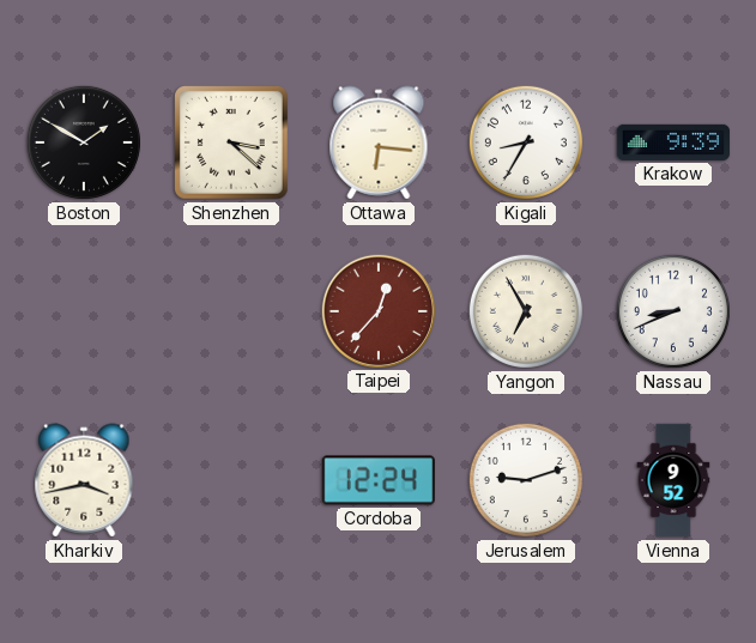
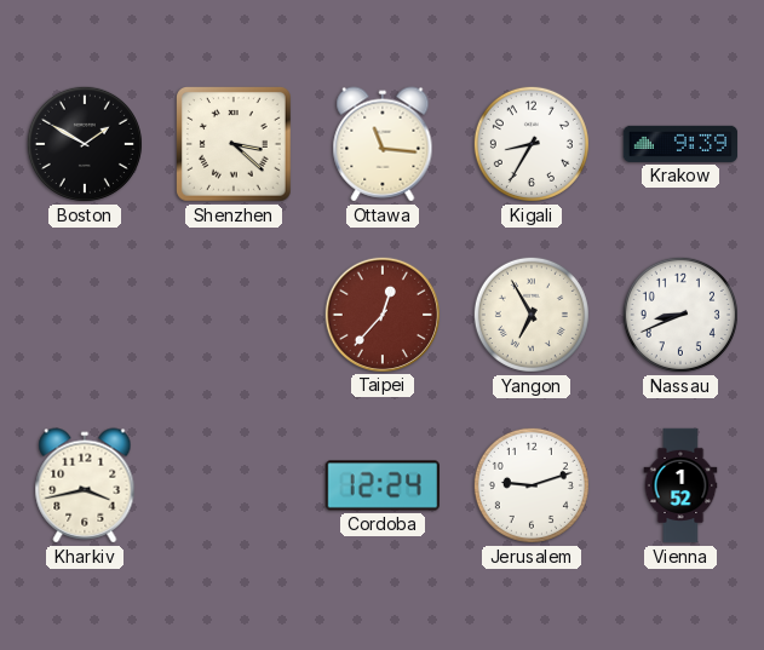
Ottawa: 6:16 -> 11:16 (383, 144)
Vienna: 9:52 -> 1:52 (680, 485)
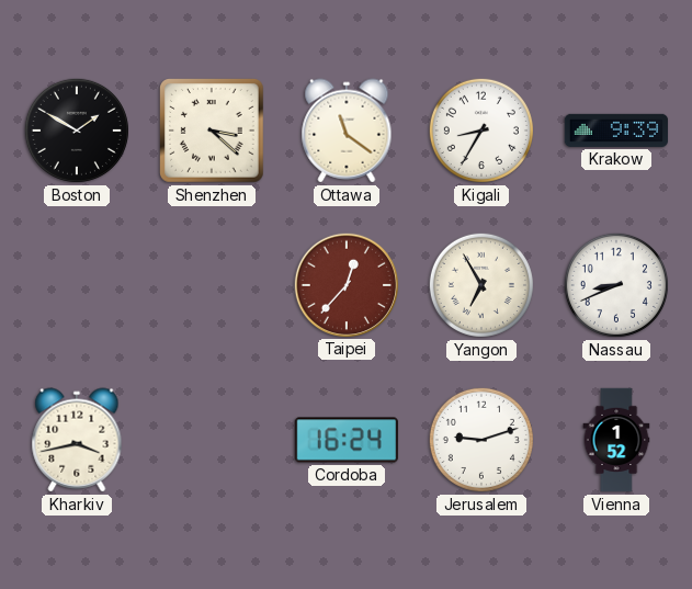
Ottawa: 11:16 -> 11:21 (347, 131)
Cordoba: 12:24 -> 16:24 (345, 440)
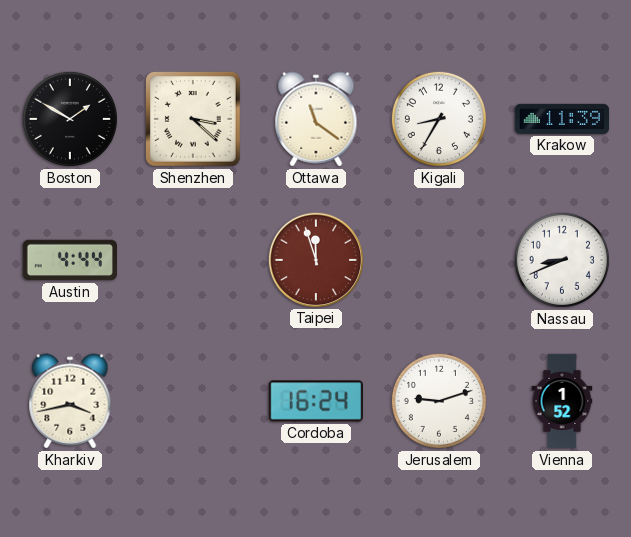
Krakow: 9:39 -> 11:39 (562, 119)
Austin: none -> 4:44 (69, 260)
Taipei: 12:37 -> 11:57 (315, 259)
Yangon: 6:55 -> none (481, 285)
